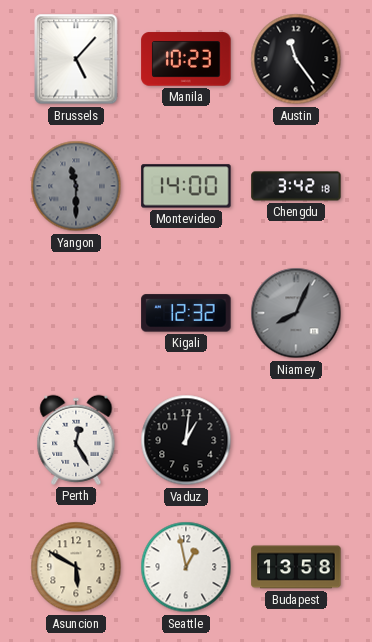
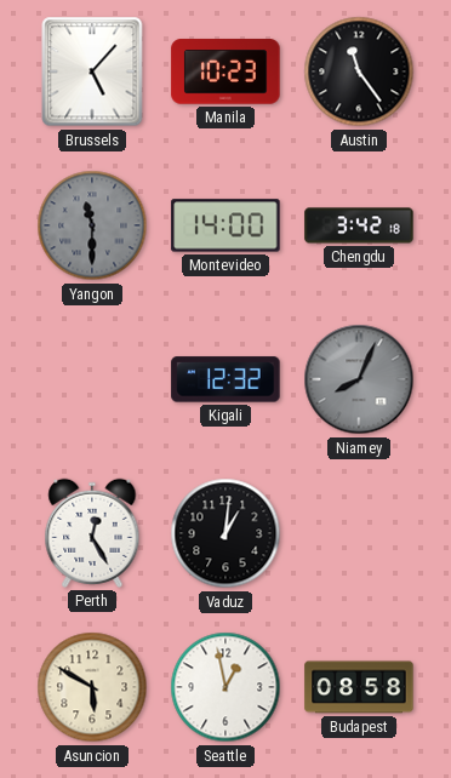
Budapest: 13:58 -> 08:58 (359, 687)
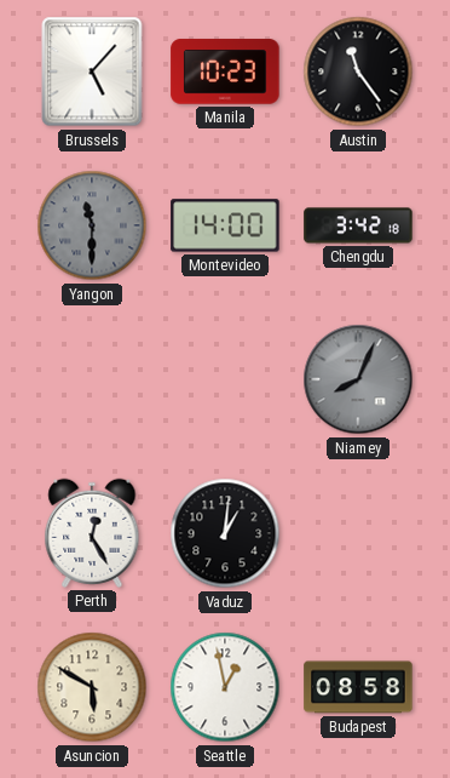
Kigali: 12:32 -> none (225, 379)
